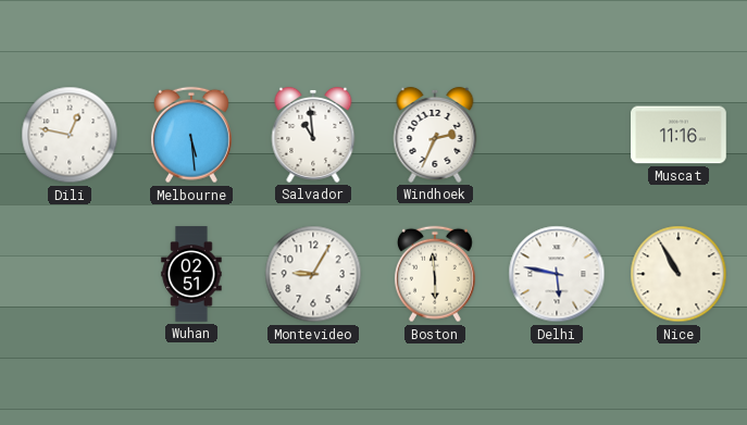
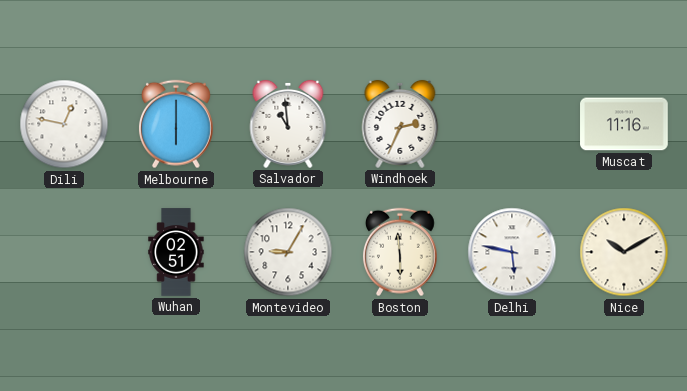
Melbourne: 5:29 -> 6:00 (176, 124)
Nice: 10:55 -> 10:10 (624, 252)
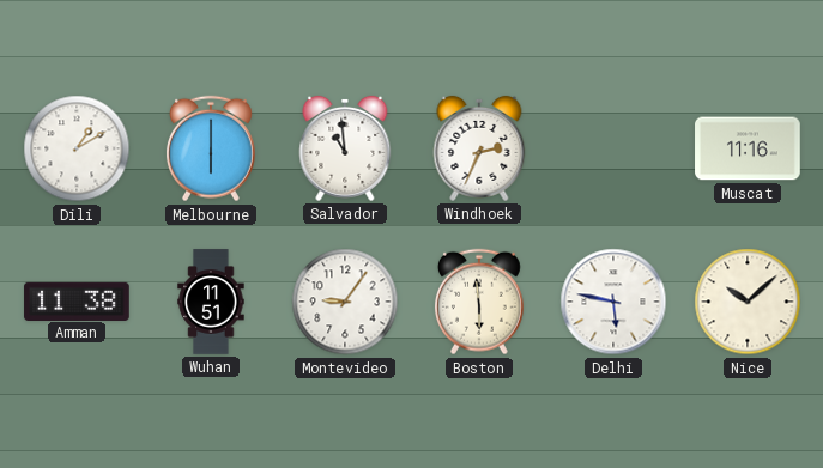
Dili: 12:47 -> 1:10 (77, 148)
Amman: none -> 11:38 (77, 300)
Wuhan: 02:51 -> 11:51 (211, 302)
Montevideo: 9:05 -> 9:06 (345, 302)
Nice: 10:10 -> 10:08 (748, 302)
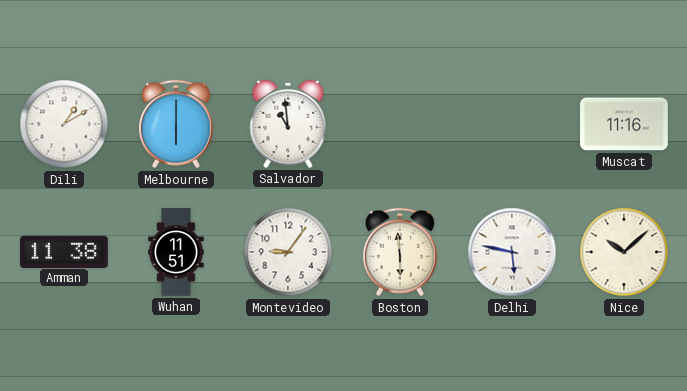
Windhoek: 2:34 -> none (479, 148)
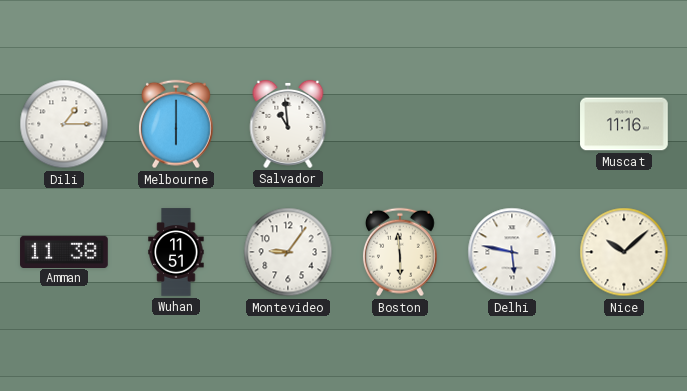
Dili: 1:10 -> 1:15 (64, 124)
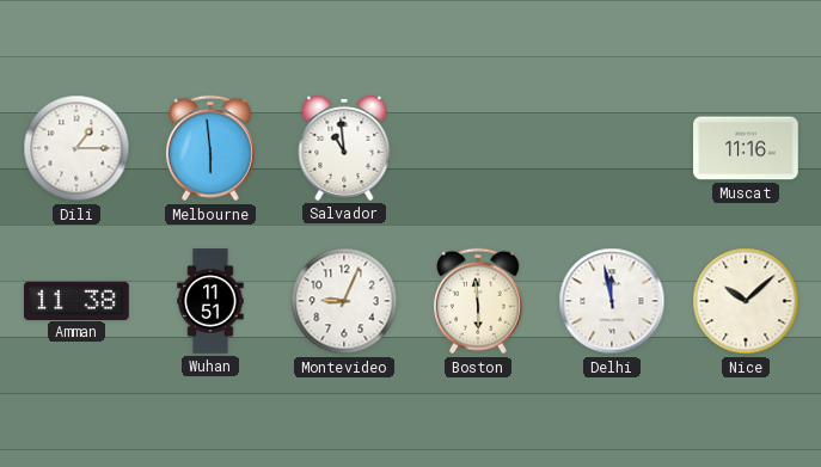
Melbourne: 6:00 -> 5:59 (210, 148)
Montevideo: 9:06 -> 9:04 (344, 301)
Delhi: 5:47 -> 11:58 (612, 301)
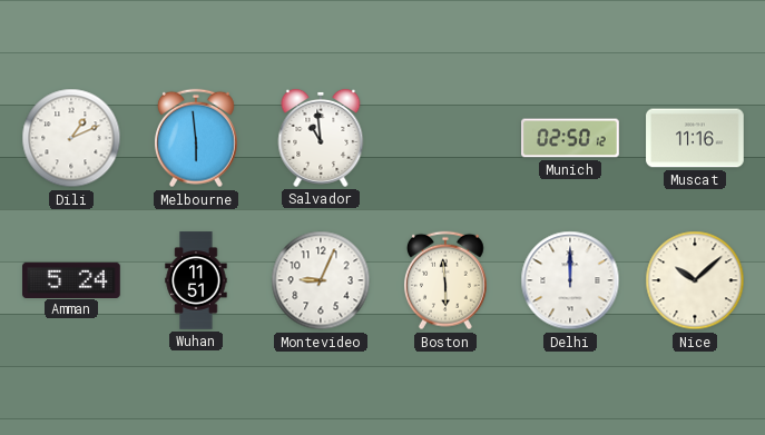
Dili: 1:15 -> 1:11 (71, 138)
Munich: none -> 02:50 (570, 138)
Amman: 11:38 -> 5:24 (71, 279)
Delhi: 11:58 -> 12:00 (570, 280)
